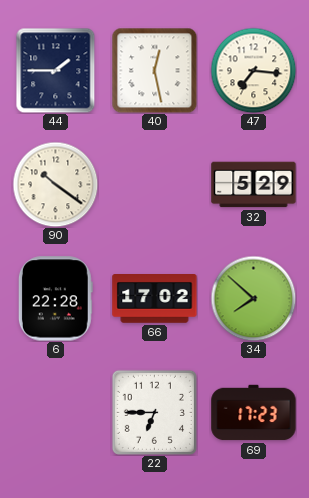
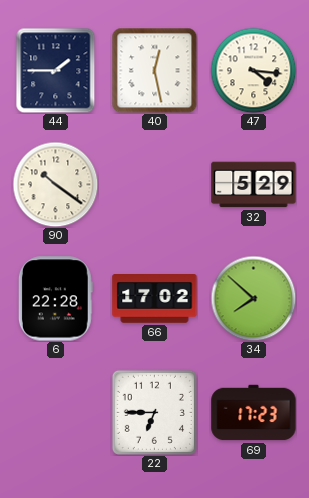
47: 7:16 -> 4:16 (253, 70)
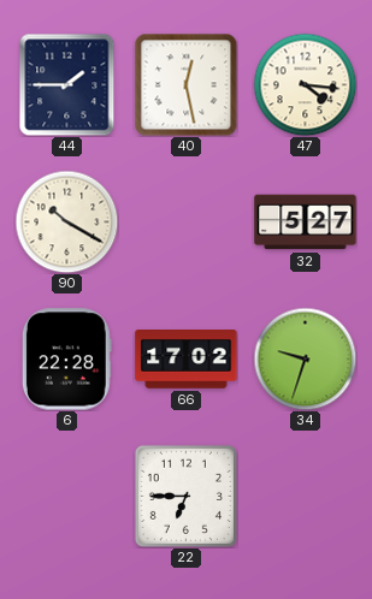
90: 10:21 -> 10:20 (66, 221)
32: 5:29 -> 5:27 (306, 223)
34: 7:52 -> 9:33 (305, 358)
69: 17:23 -> none (254, 413)
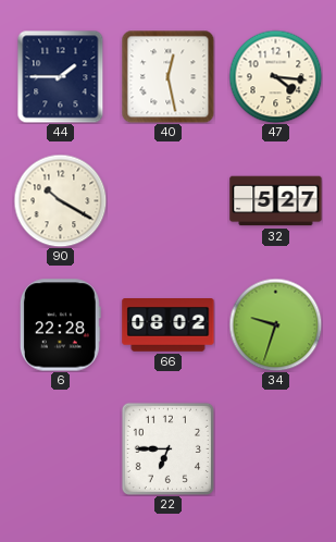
66: 17:02 -> 08:02 (169, 325)
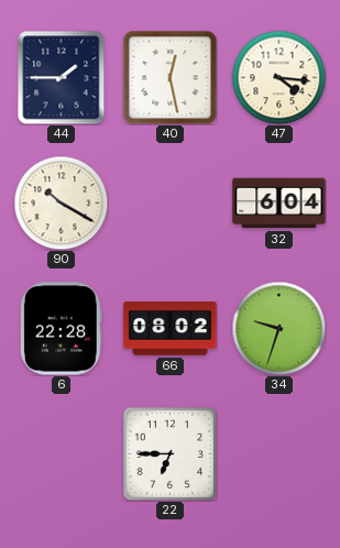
32: 5:27 -> 6:04 (279, 204)
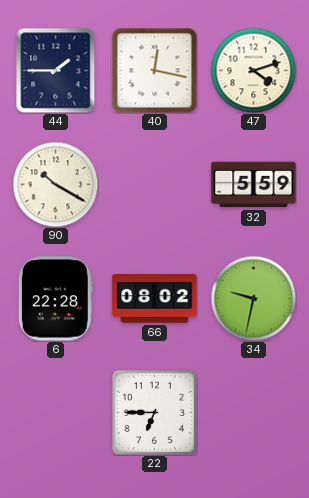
40: 12:28 -> 12:17 (154, 70)
47: 4:16 -> 4:12 (253, 70)
32: 6:04 -> 5:59 (254, 185)
34: 9:33 -> 9:32 (253, 298)
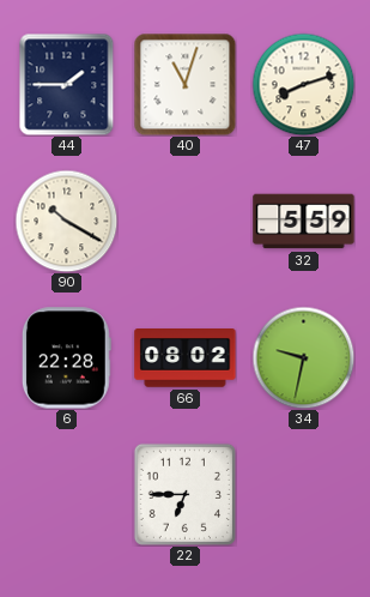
40: 12:17 -> 11:03 (184, 84)
47: 4:12 -> 8:12 (303, 84)
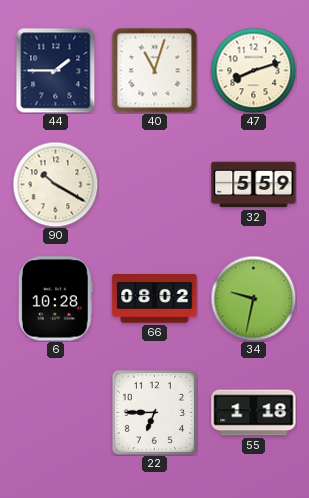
6: 22:28 -> 10:28 (55, 299)
55: none -> 1:18 (254, 413)
